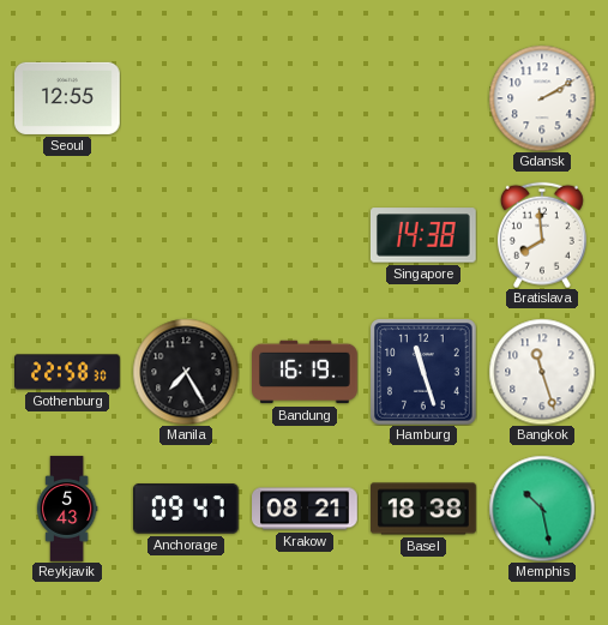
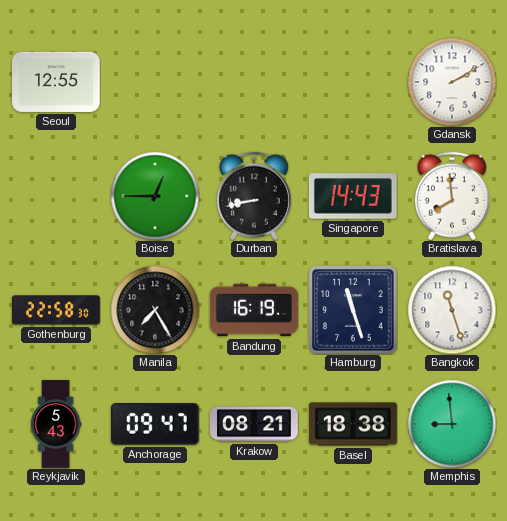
Boise: none -> 12:45 (155, 196)
Durban: none -> 8:43 (254, 196)
Singapore: 14:38 -> 14:43 (353, 196)
Memphis: 10:28 -> 8:59 (452, 424)
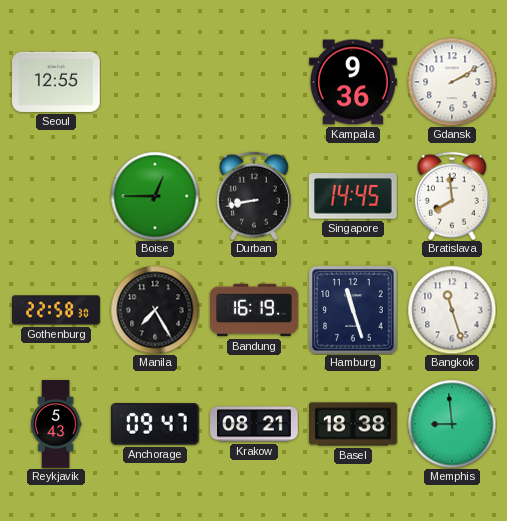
Kampala: none -> 9:36 (354, 82)
Singapore: 14:43 -> 14:45 (353, 196)
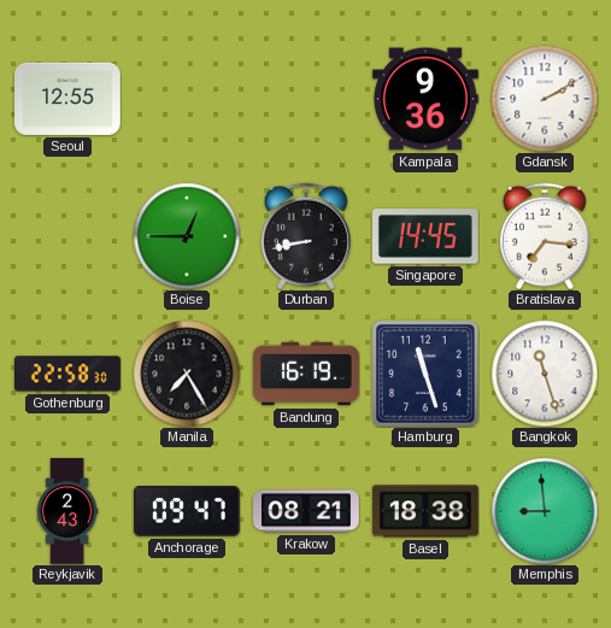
Bratislava: 7:59 -> 7:16 (545, 236)
Reykjavik: 5:43 -> 2:43 (67, 511)
